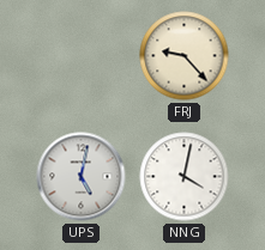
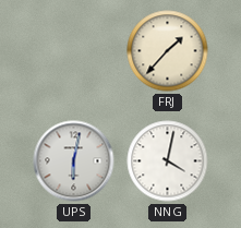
FRJ: 9:23 -> 1:37 (168, 51)
UPS: 5:02 -> 6:02 (74, 161)
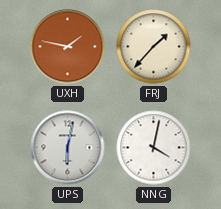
UXH: none -> 1:47 (68, 47)
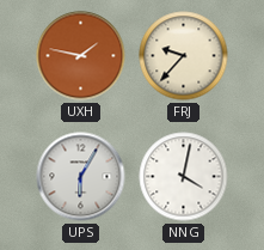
FRJ: 1:37 -> 9:37 (184, 56)
UPS: 6:02 -> 6:05 (81, 177)
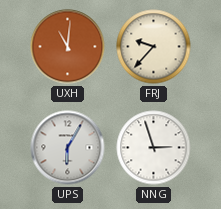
UXH: 1:47 -> 11:01 (68, 47)
NNG: 4:02 -> 2:57 (154, 148)
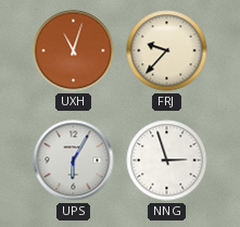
UXH: 11:01 -> 11:03 (74, 51)
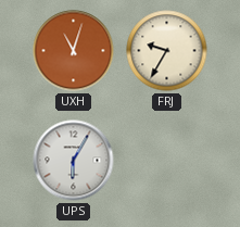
FRJ: 9:37 -> 9:35 (167, 51)
NNG: 2:57 -> none (167, 161)
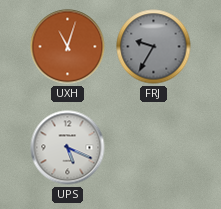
FRJ dial: cream -> grey (154, 47)
UPS: 6:05 -> 5:19 (68, 148)
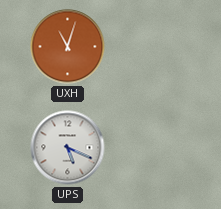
FRJ: 9:35 -> none (154, 47)
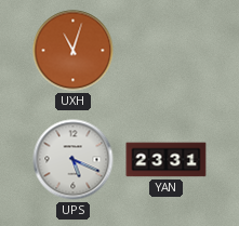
YAN: none -> 23:31 (167, 160)
